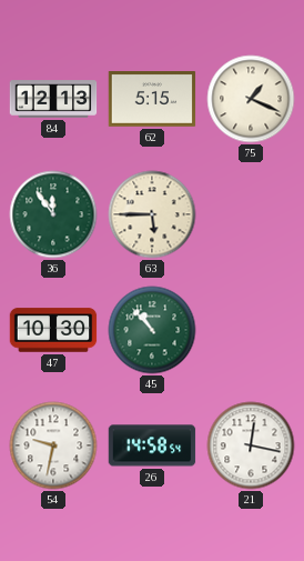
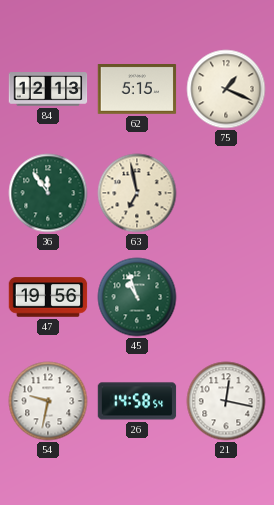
63: 5:45 -> 6:58 (137, 193)
47: 10:30 -> 19:56 (48, 297)
45: 10:53 -> 10:57 (137, 297)
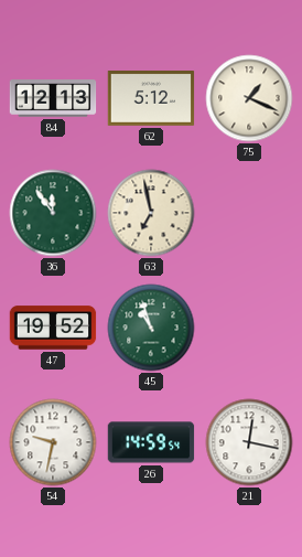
62: 5:15 -> 5:12 (151, 99)
47: 19:56 -> 19:52 (53, 328)
26: 14:58 -> 14:59 (151, 442)
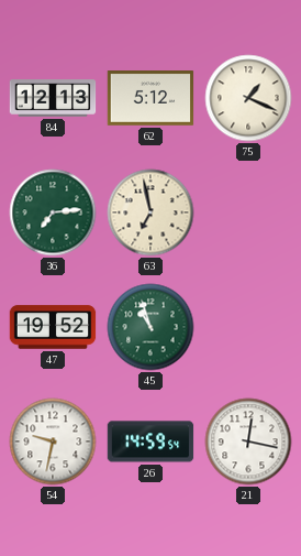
36: 11:54 -> 7:14 (53, 212)
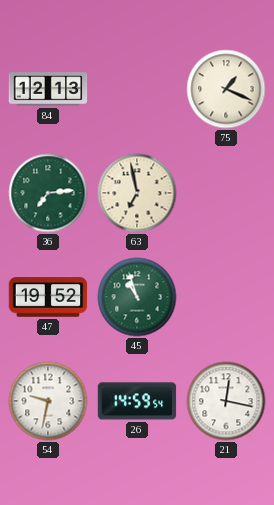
62: 5:12 -> none (150, 99)
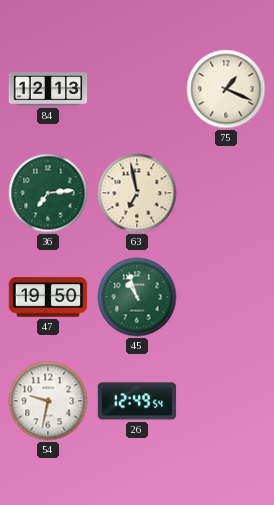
47: 19:52 -> 19:50 (48, 297)
26: 14:59 -> 12:49 (137, 401)
21: 12:17 -> none (226, 401)
